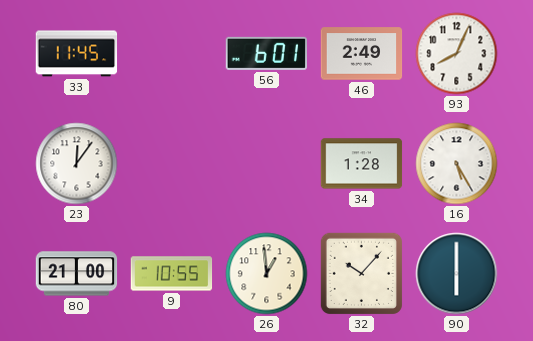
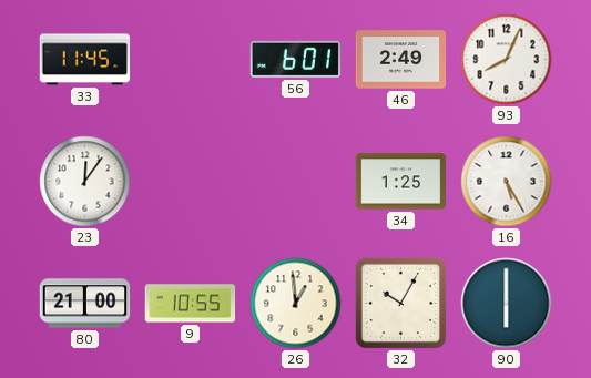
34: 1:28 -> 1:25 (401, 182)
32: 10:07 -> 10:05 (400, 303)
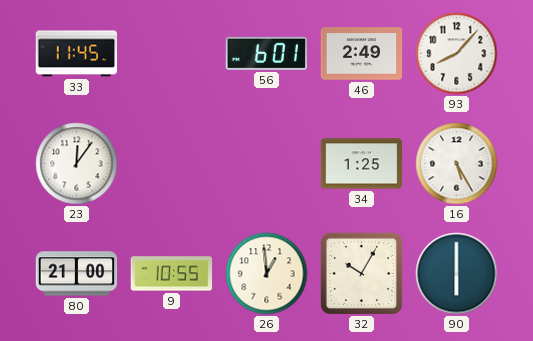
93: 8:04 -> 8:07 (457, 54)
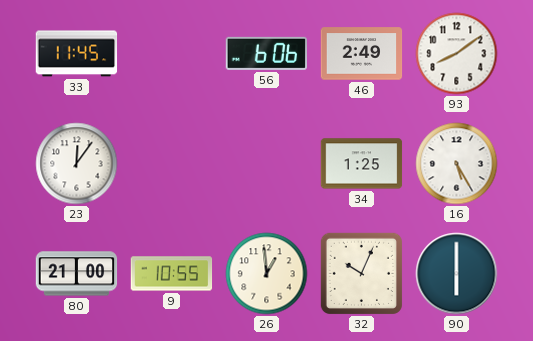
56: 6:01 -> 6:06 (266, 53)
93: 8:07 -> 8:09 (457, 54)
32: 10:05 -> 10:04 (361, 273)
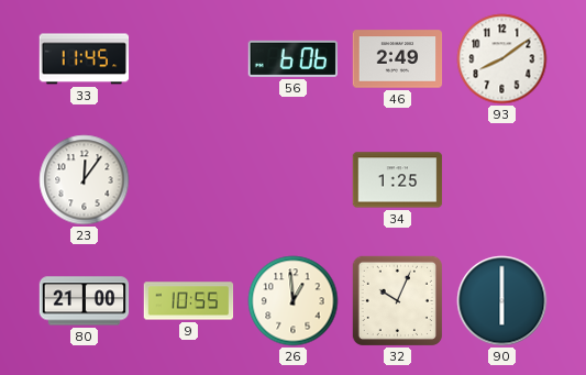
16: 5:25 -> none (457, 164)
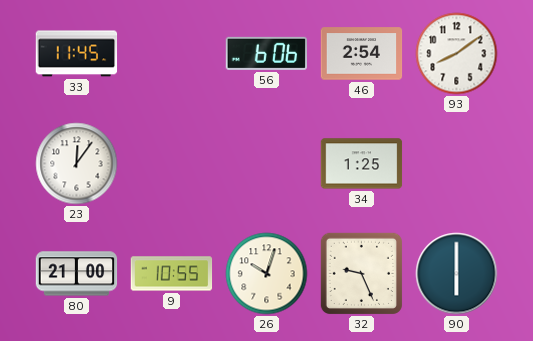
46: 2:49 -> 2:54 (362, 54)
26: 12:59 -> 10:03 (267, 274)
32: 10:04 -> 9:26 (361, 273)
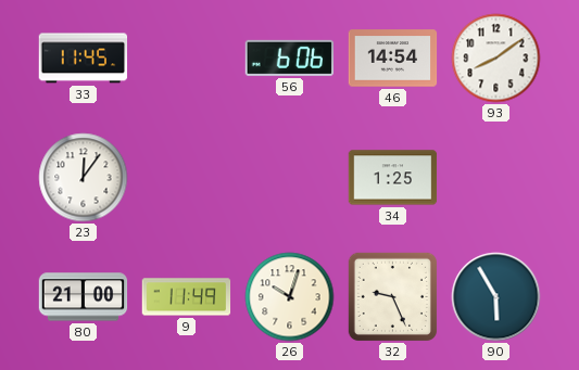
46: 2:54 -> 14:54 (393, 59)
9: 10:55 -> 11:49 (187, 297)
90: 6:00 -> 5:55 (496, 297)
